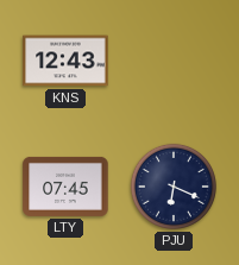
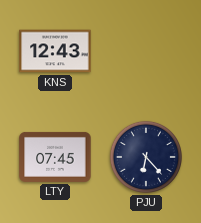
PJU: 6:19 -> 6:23 (146, 157)
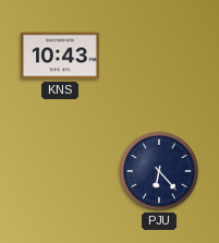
KNS: 12:43 -> 10:43 (60, 56)
LTY: 07:45 -> none (55, 157)
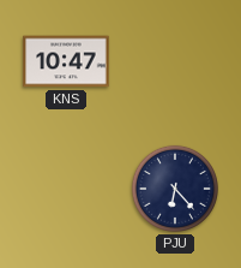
KNS: 10:43 -> 10:47 (66, 61)
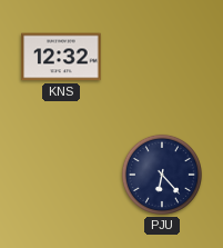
KNS: 10:47 -> 12:32 (61, 57)
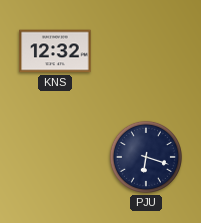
PJU: 6:23 -> 6:18 (146, 157)
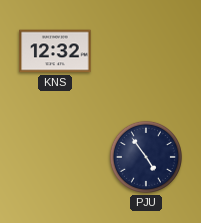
PJU: 6:18 -> 4:54 (146, 157)
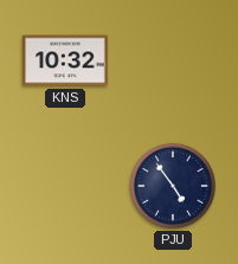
KNS: 12:32 -> 10:32 (65, 60)
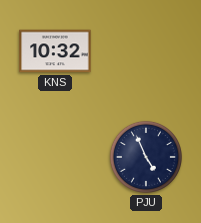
PJU: 4:54 -> 4:56 (146, 157)
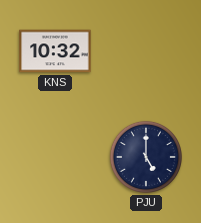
PJU: 4:56 -> 5:00 (146, 157)
